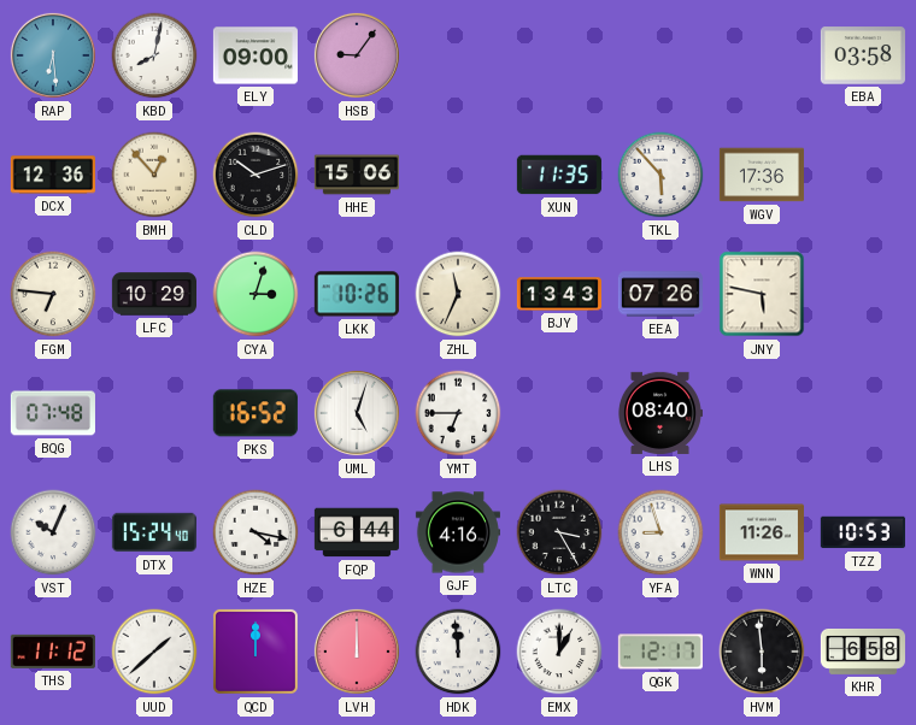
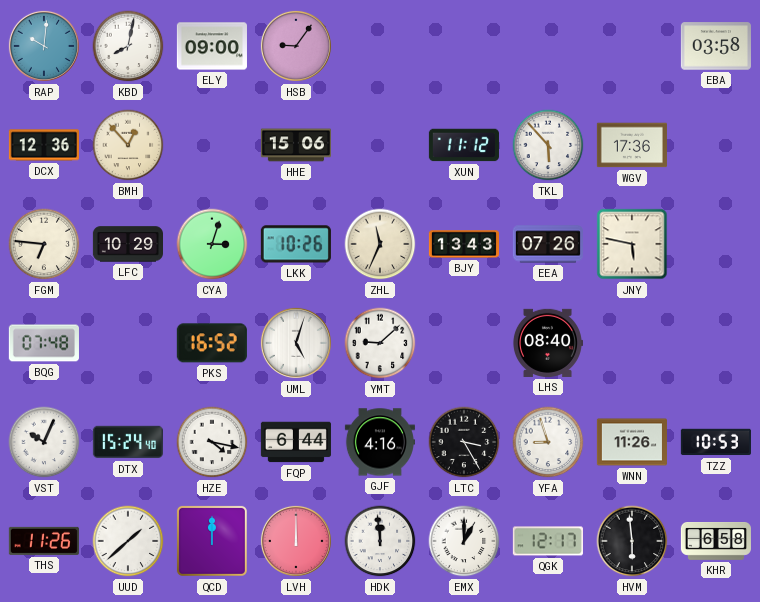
RAP: 6:29 -> 10:01 (44, 46)
CLD: 10:12 -> none (256, 175)
XUN: 11:35 -> 11:12 (464, 145)
YMT: 6:45 -> 9:08 (380, 343)
THS: 11:12 -> 11:26 (44, 541)
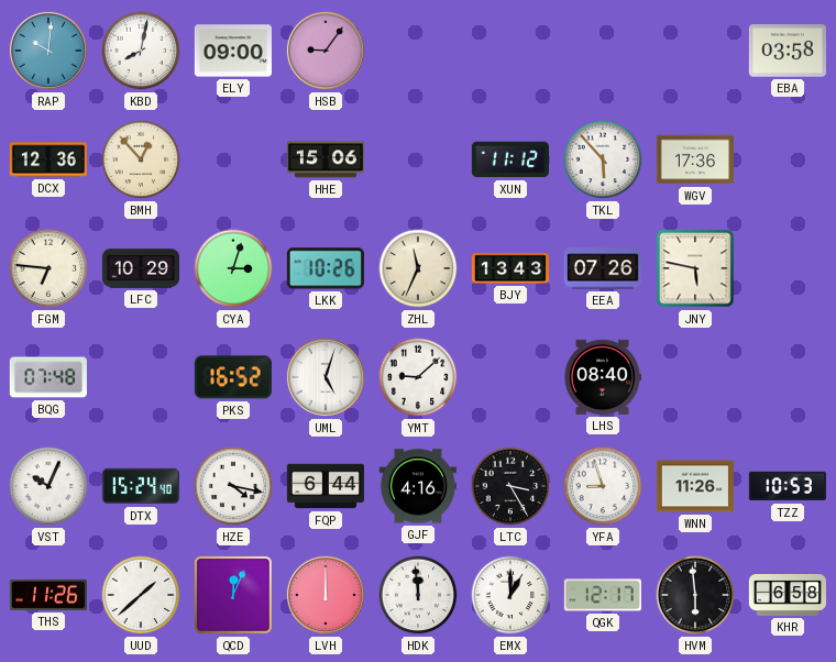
QCD: 12:00 -> 12:04 (233, 595)
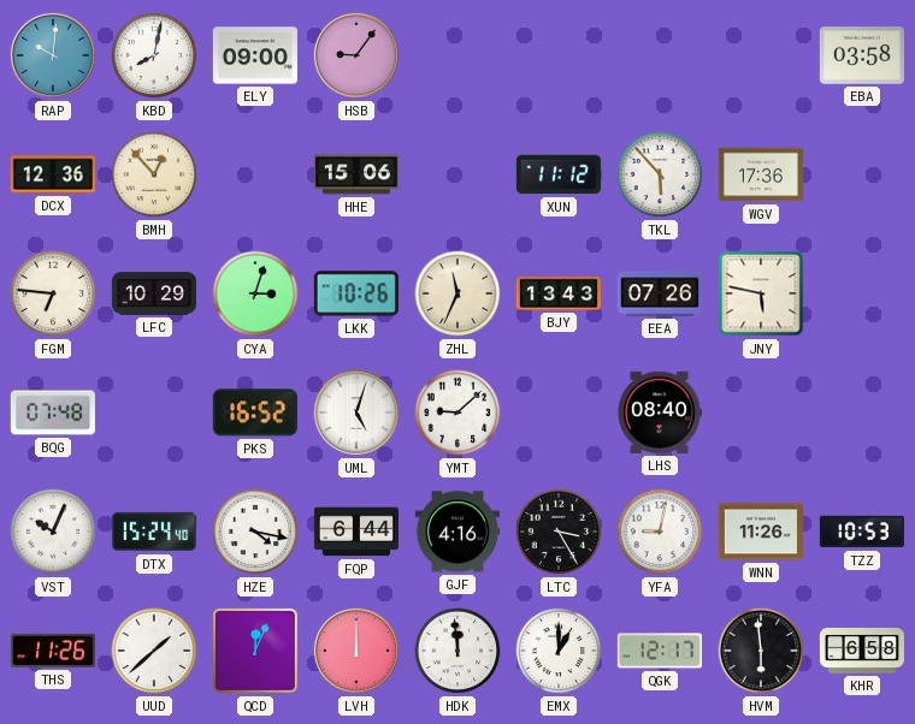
YFA: 8:57 -> 9:02 (660, 532)
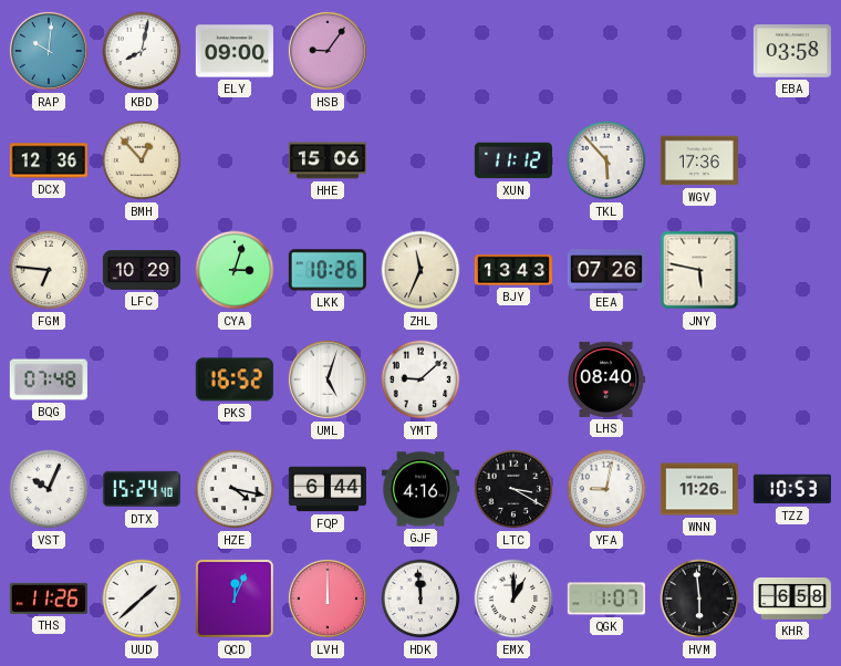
LTC: 3:25 -> 3:20 (513, 489)
QGK: 12:17 -> 1:07 (606, 599)
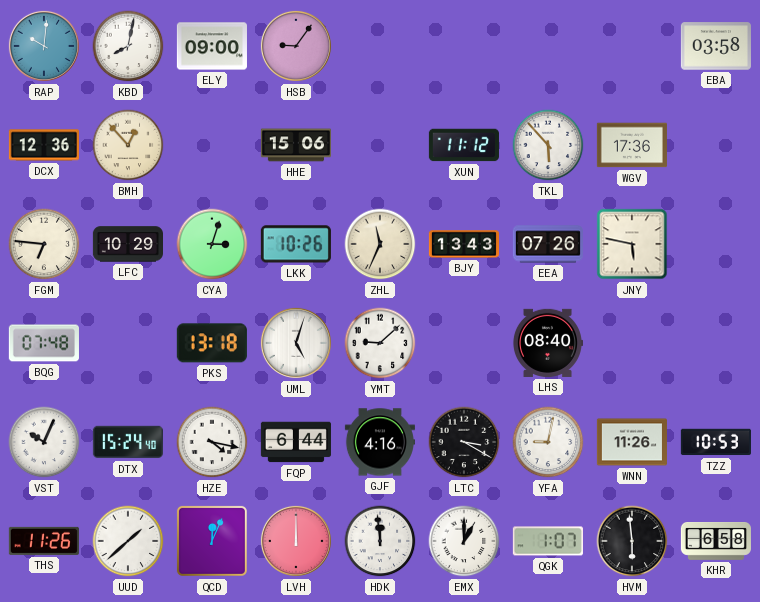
PKS: 16:52 -> 13:18 (212, 343)
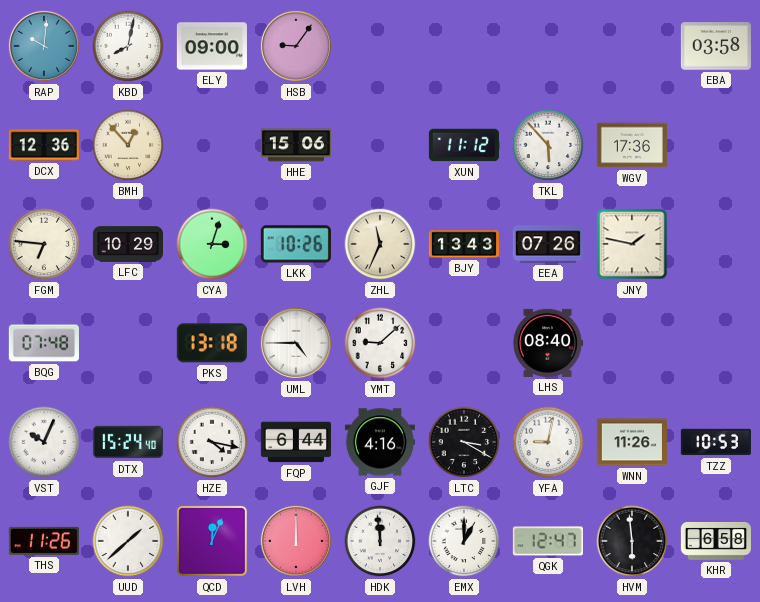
JNY: 5:47 -> 1:47 (632, 244)
UML: 5:03 -> 4:45 (296, 343)
QGK: 1:07 -> 12:47 (548, 541)
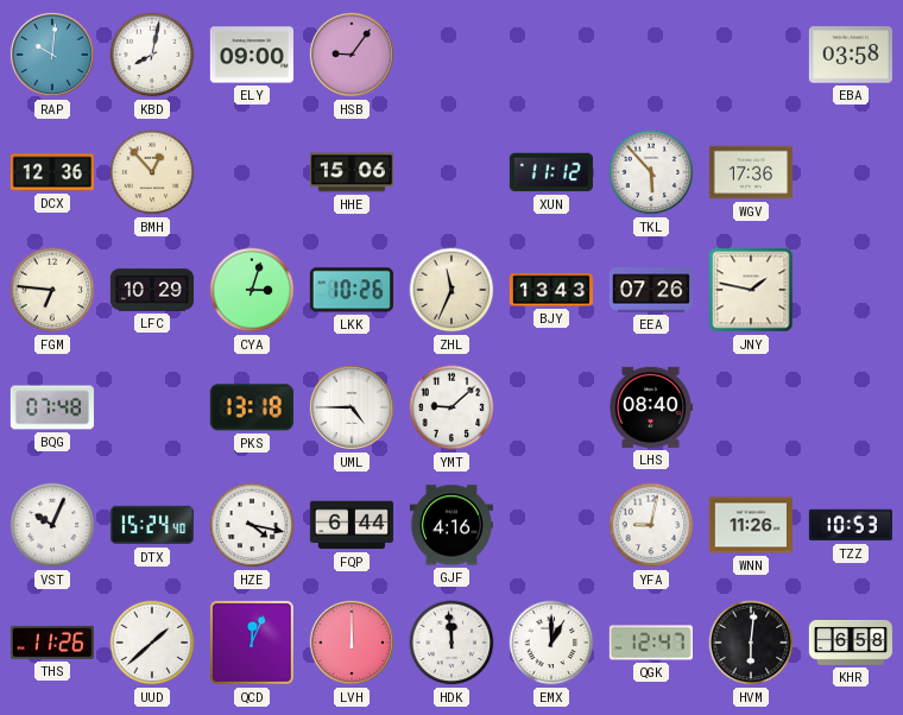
LTC: 3:20 -> none (464, 442)
HVM: 5:59 -> 6:01 (751, 643)
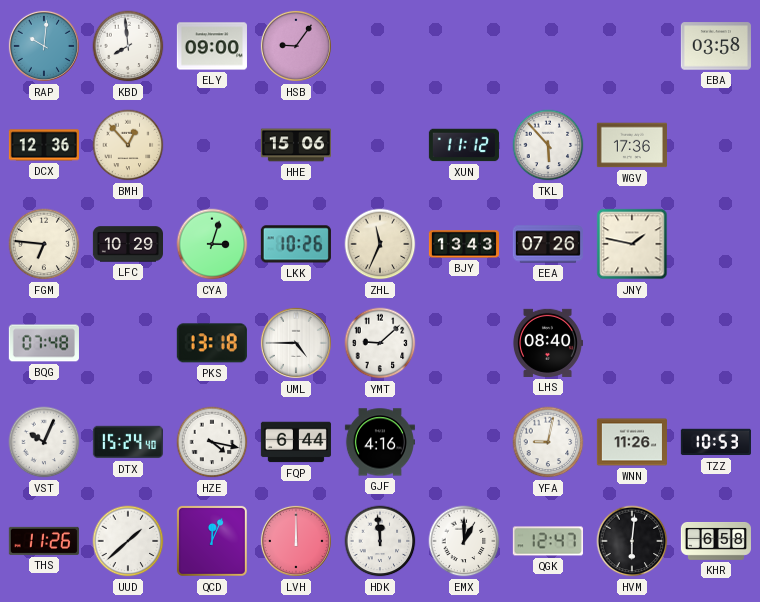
KBD: 8:02 -> 7:59 (128, 46)
